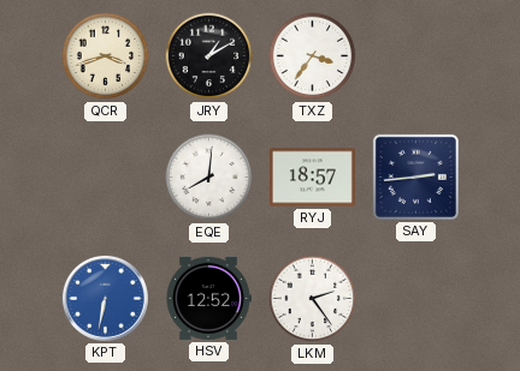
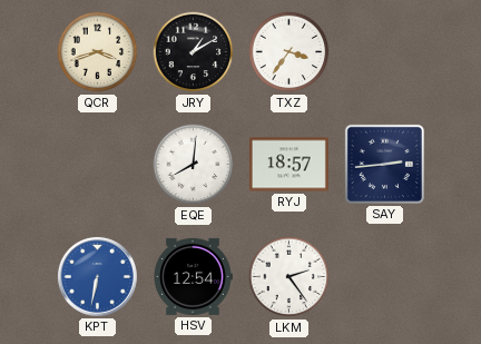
HSV: 12:52 -> 12:54 (193, 276)
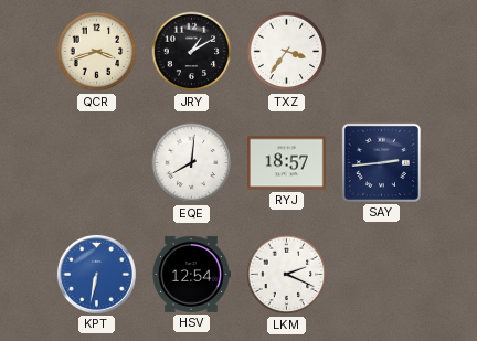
LKM: 2:24 -> 2:19 (287, 275)
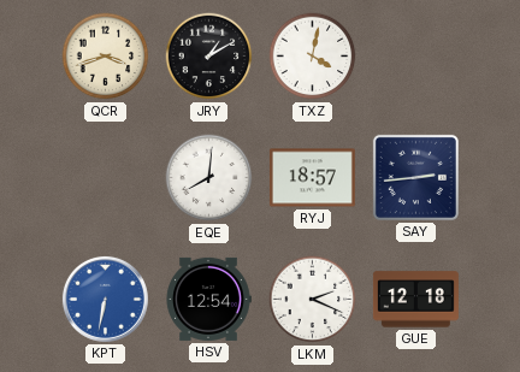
TXZ: 3:36 -> 4:02 (313, 57)
GUE: none -> 12:18 (415, 300)
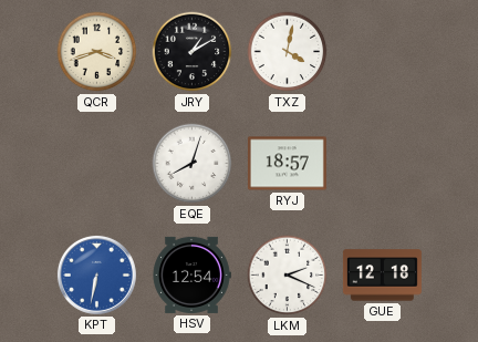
EQE: 8:01 -> 8:03 (193, 164)
SAY: 2:44 -> none (415, 177)
